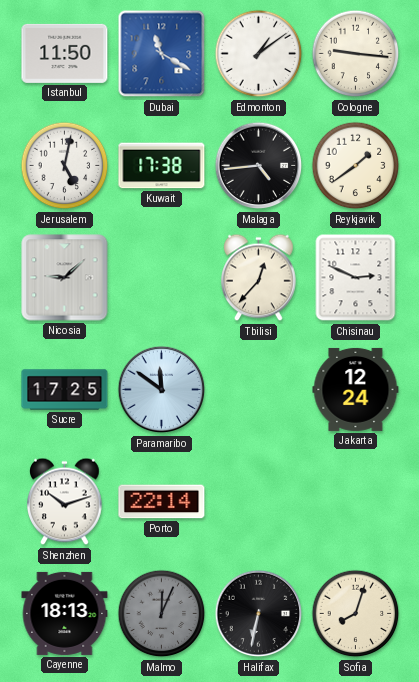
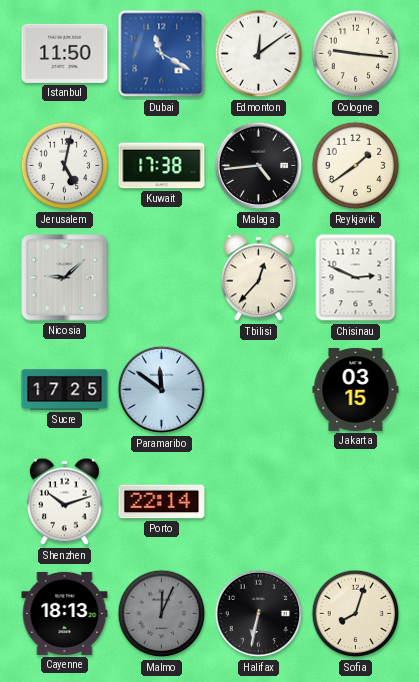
Edmonton: 1:09 -> 12:09 (259, 54)
Jakarta: 12:24 -> 03:15 (356, 389)
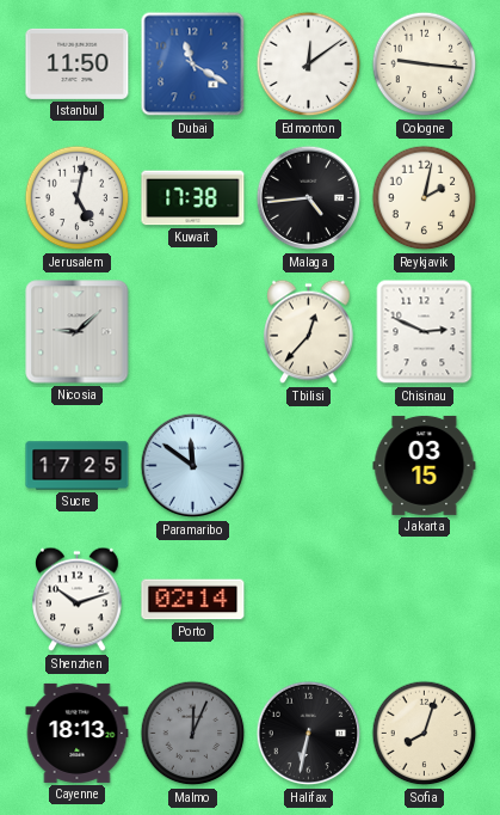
Reykjavik: 1:39 -> 2:02 (425, 198)
Porto: 22:14 -> 02:14 (193, 600)
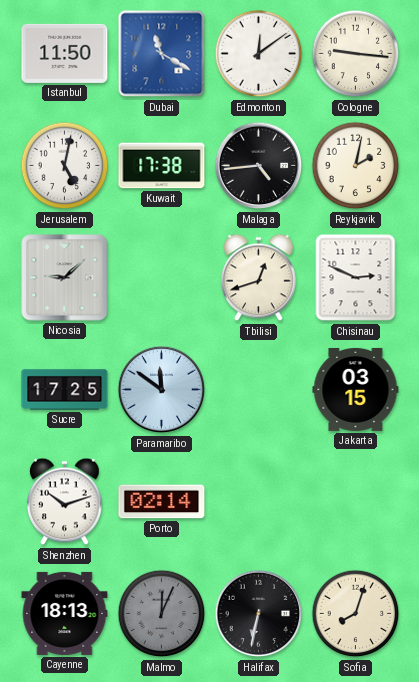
Tbilisi: 12:37 -> 12:42 (259, 278)
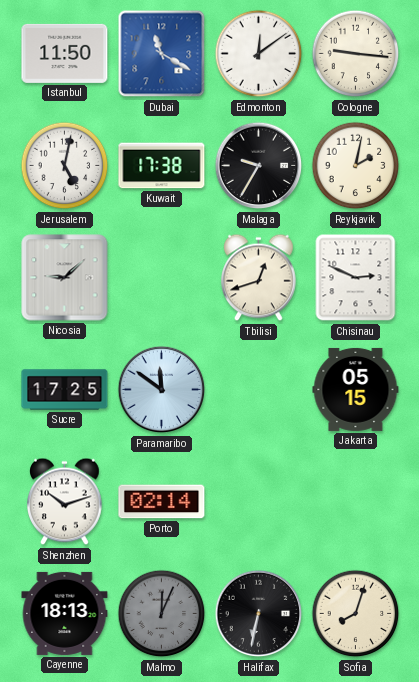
Malaga: 4:44 -> 9:35 (259, 166)
Jakarta: 03:15 -> 05:15 (356, 389)
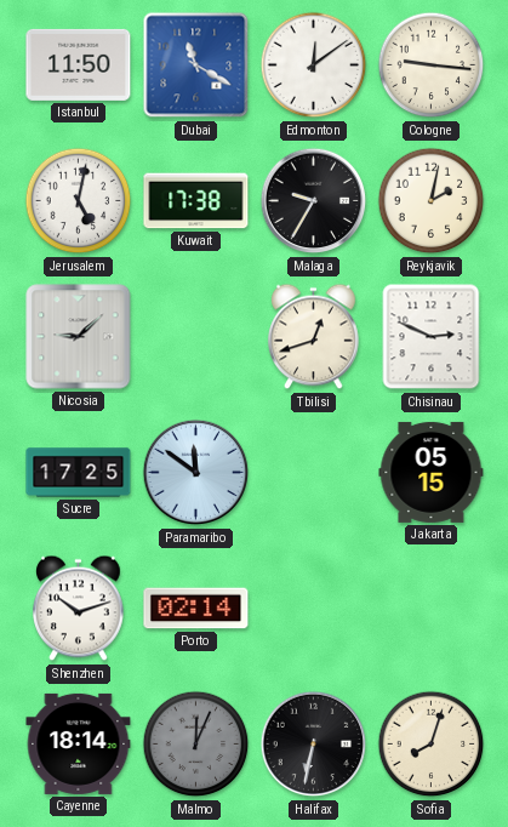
Cayenne: 18:13 -> 18:14 (79, 743)
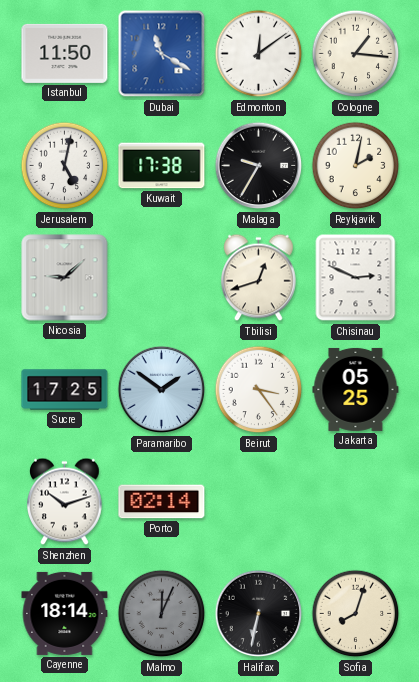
Cologne: 9:16 -> 1:16 (356, 54)
Paramaribo: 11:51 -> 1:51 (162, 390)
Beirut: none -> 3:24 (259, 390)
Jakarta: 05:15 -> 05:25 (356, 389)
